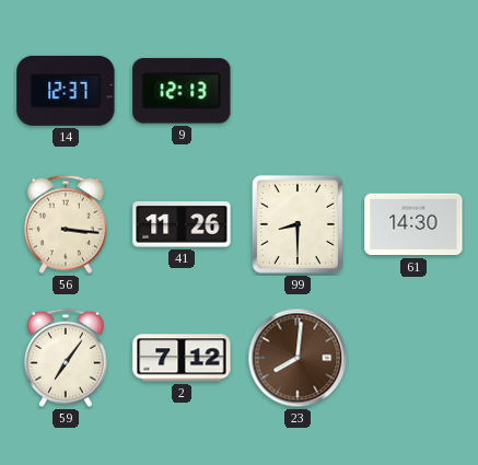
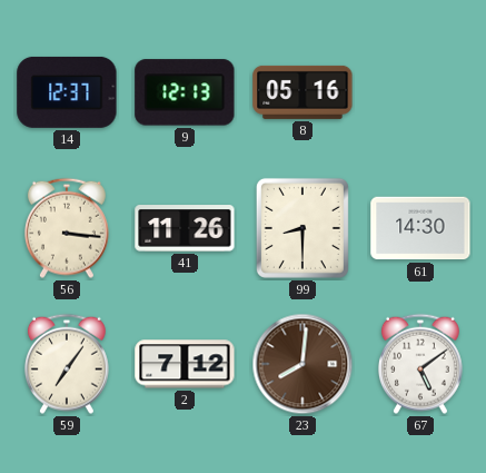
8: none -> 05:16 (302, 92)
67: none -> 5:09 (420, 364)
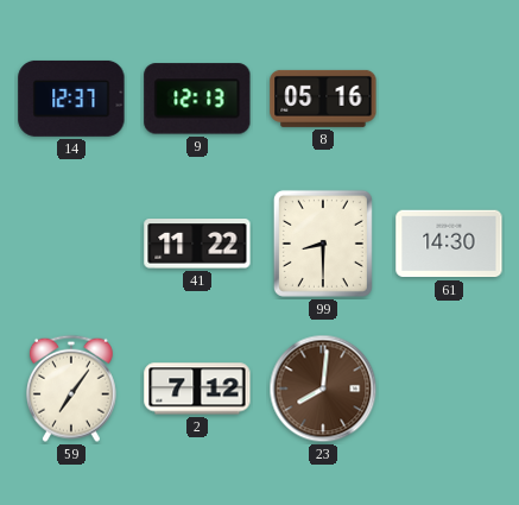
56: 3:16 -> none (67, 228)
41: 11:26 -> 11:22 (197, 244)
67: 5:09 -> none (420, 364)
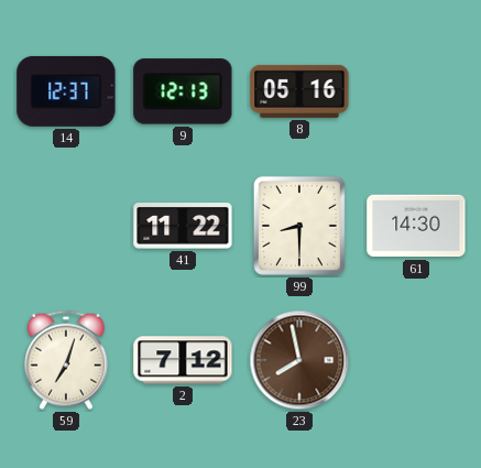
59: 7:06 -> 7:03 (66, 360)
23: 8:01 -> 7:58 (299, 360)
